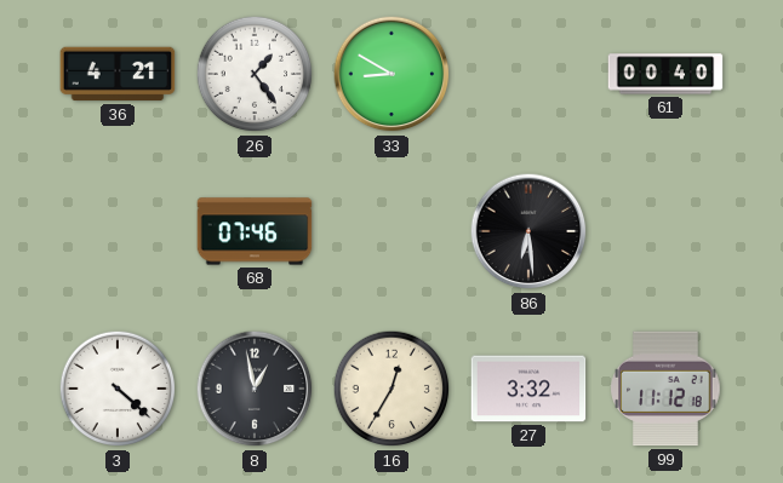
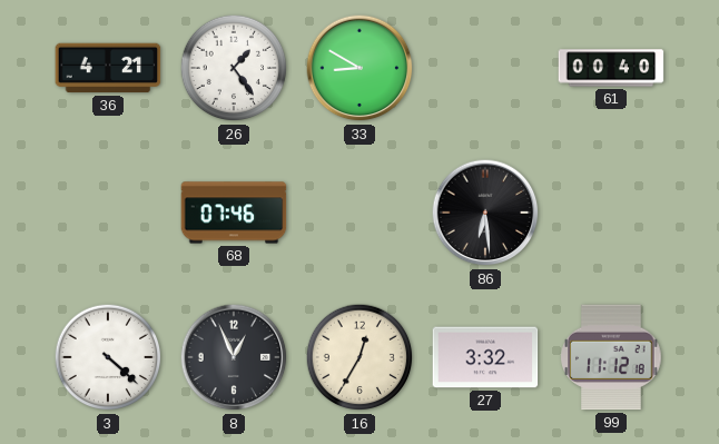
8: 12:58 -> 12:56 (234, 357)
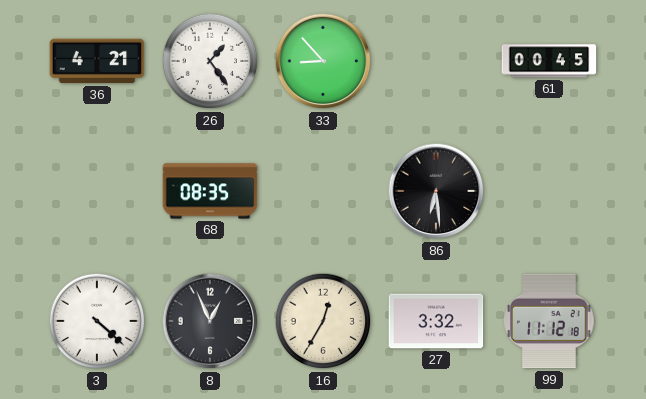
33: 8:50 -> 8:53 (323, 61)
61: 00:40 -> 00:45 (549, 61)
68: 07:46 -> 08:35 (210, 191)
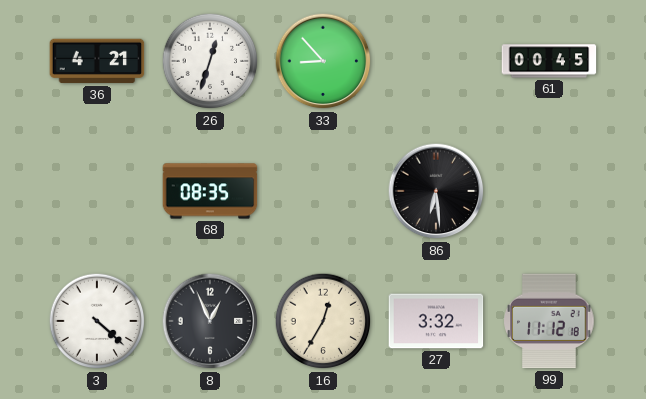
26: 1:24 -> 12:33 (210, 61)
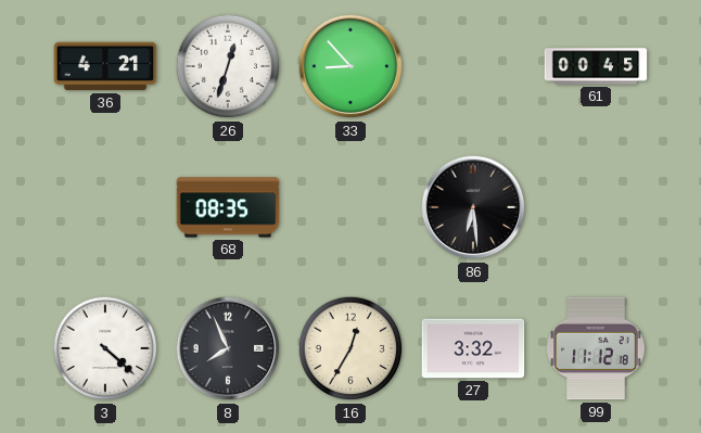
8: 12:56 -> 7:56 (228, 348)
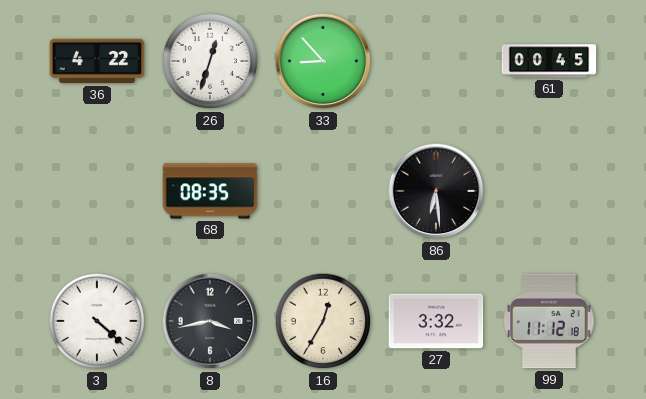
36: 4:21 -> 4:22 (97, 61)
8: 7:56 -> 3:43 (210, 321)
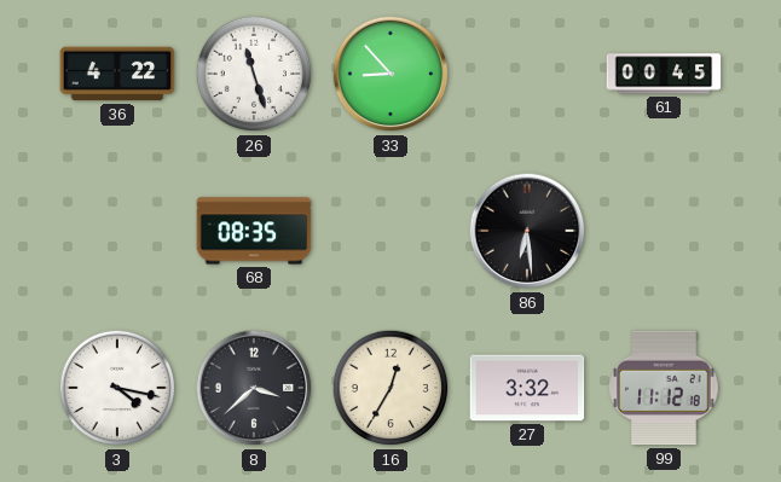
26: 12:33 -> 11:27 (254, 74)
3: 4:22 -> 4:17 (117, 388)
8: 3:43 -> 3:38 (254, 388)
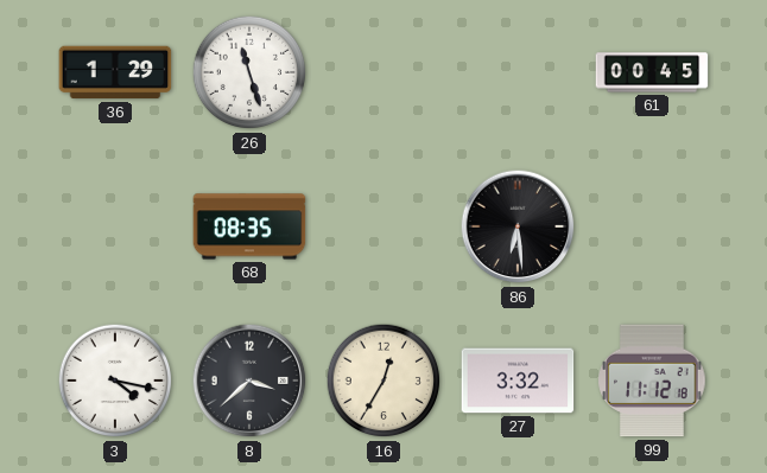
36: 4:22 -> 1:29 (115, 72)
33: 8:53 -> none (390, 74)
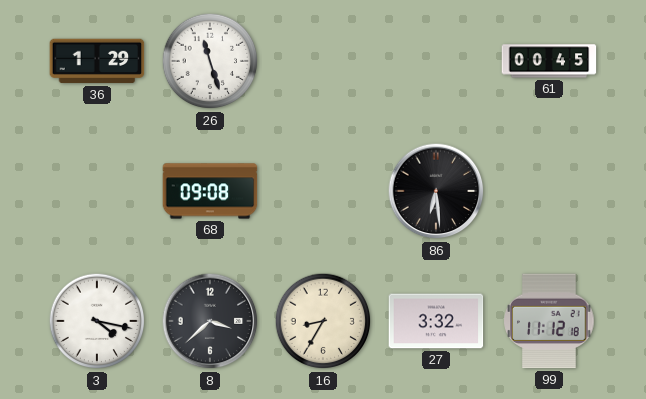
68: 08:35 -> 09:08 (210, 191)
16: 12:35 -> 8:35 (323, 321)
